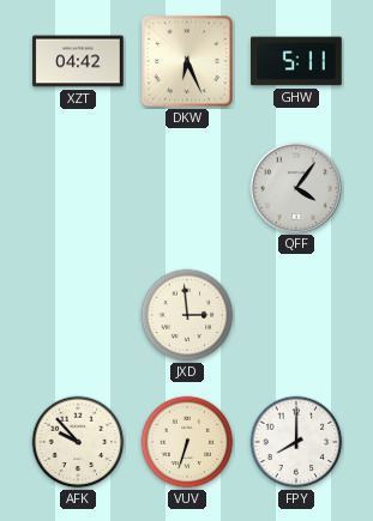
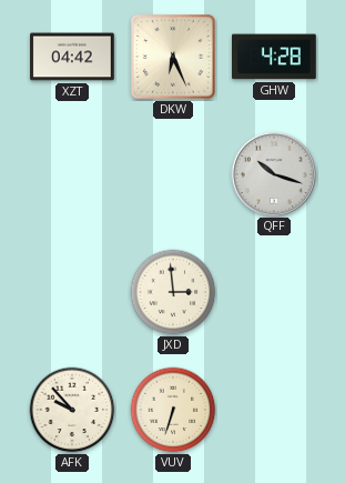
GHW: 5:11 -> 4:28 (275, 57)
QFF: 4:06 -> 10:18 (273, 173)
FPY: 8:00 -> none (296, 442)
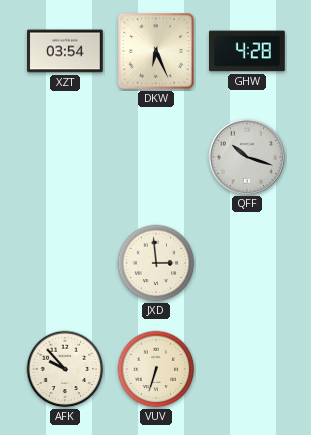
XZT: 04:42 -> 03:54 (65, 51)
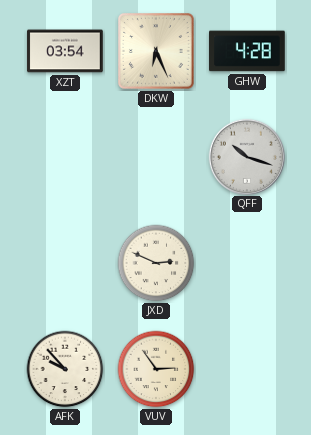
JXD: 2:59 -> 2:49 (156, 263)
VUV: 6:33 -> 2:54 (156, 369)
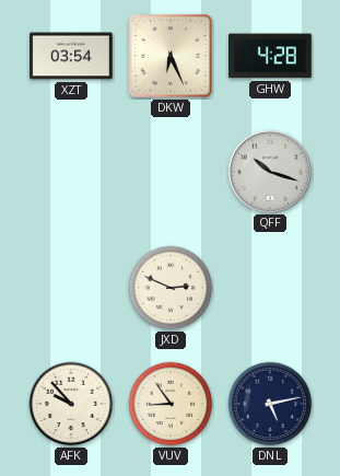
VUV: 2:54 -> 8:54 (171, 404)
DNL: none -> 5:13 (270, 404)
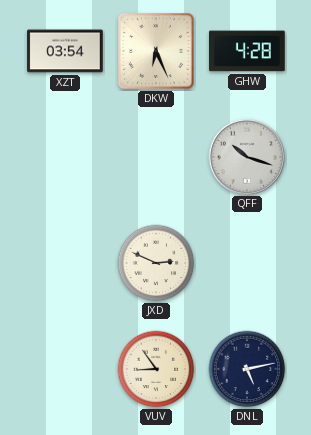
AFK: 9:53 -> none (71, 404)
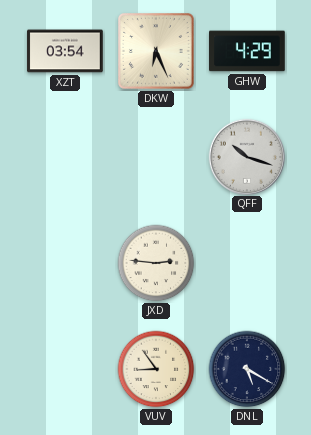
GHW: 4:28 -> 4:29 (248, 51)
JXD: 2:49 -> 2:46 (156, 263)
DNL: 5:13 -> 5:20 (247, 369)
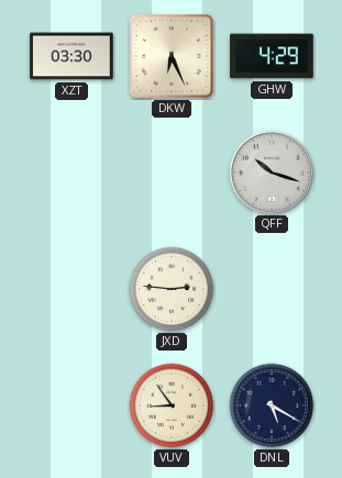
XZT: 03:54 -> 03:30 (71, 56)
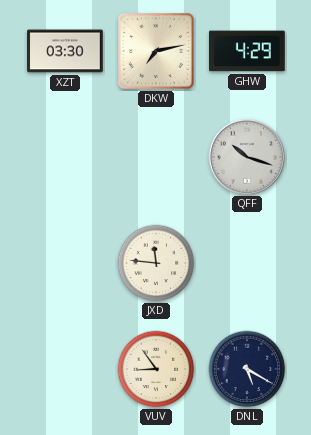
DKW: 6:26 -> 7:13 (157, 52)
JXD: 2:46 -> 11:46 (156, 263)
